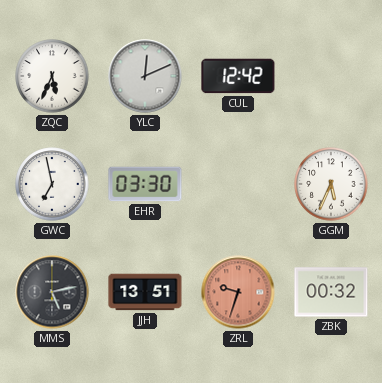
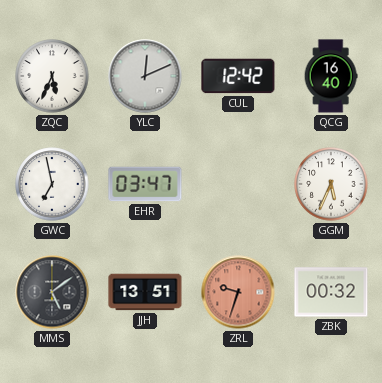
QCG: none -> 16:40 (331, 76)
EHR: 03:30 -> 03:47 (145, 184)
MMS: 5:13 -> 5:09 (52, 292)
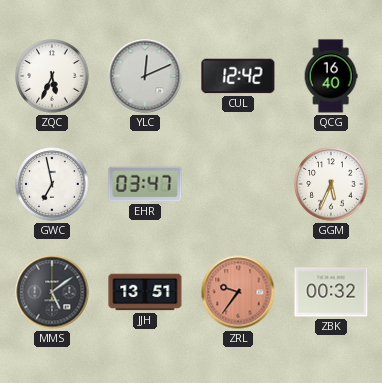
ZRL: 9:33 -> 9:36 (238, 292)
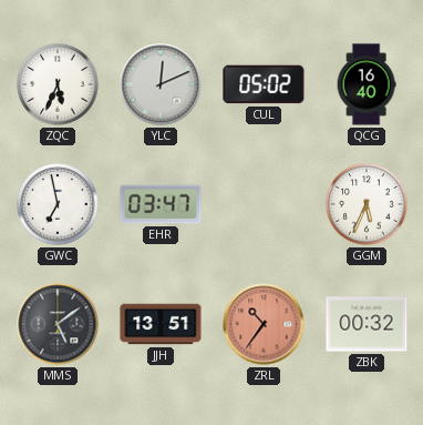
CUL: 12:42 -> 05:02 (264, 84)
ZRL: 9:36 -> 10:36 (264, 324)
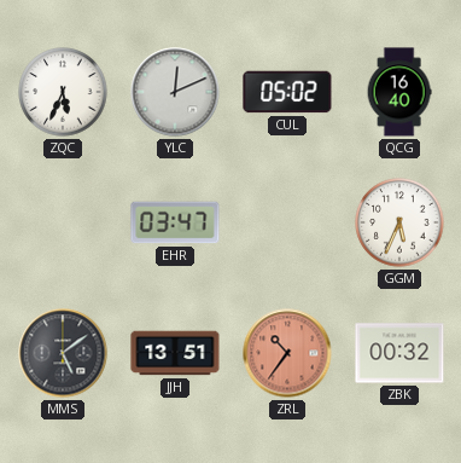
GWC: 6:58 -> none (58, 204)
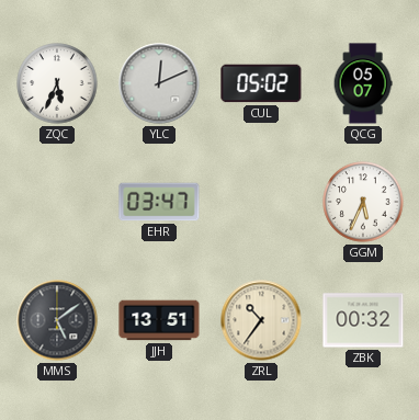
QCG: 16:40 -> 05:07 (363, 83)
ZRL dial: salmon -> cream (261, 320)
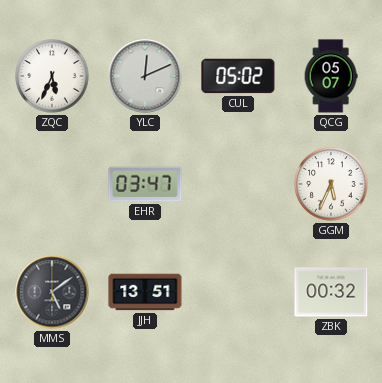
ZRL: 10:36 -> none (261, 320)
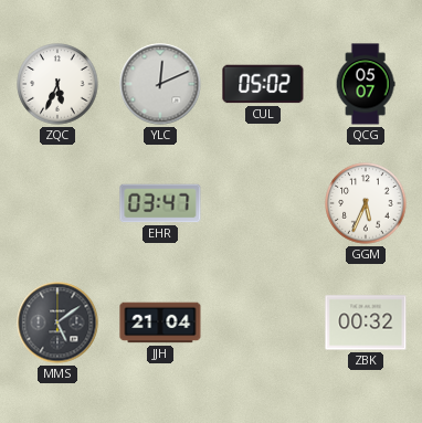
JJH: 13:51 -> 21:04 (160, 322)
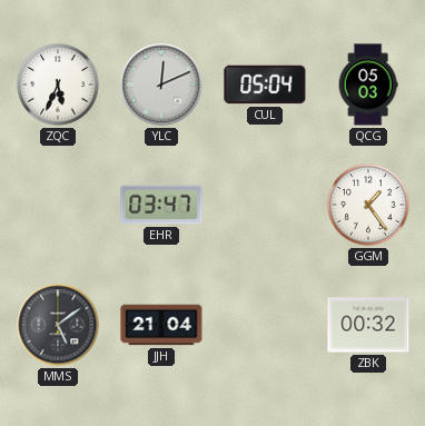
CUL: 05:02 -> 05:04 (265, 85)
QCG: 05:07 -> 05:03 (368, 85)
GGM: 5:34 -> 1:24 (368, 205)
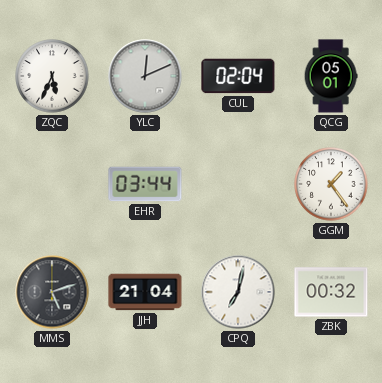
CUL: 05:04 -> 02:04 (238, 76)
QCG: 05:03 -> 05:01 (331, 76)
EHR: 03:47 -> 03:44 (145, 184)
MMS: 5:09 -> 5:12 (52, 292)
CPQ: none -> 7:02 (238, 292)
